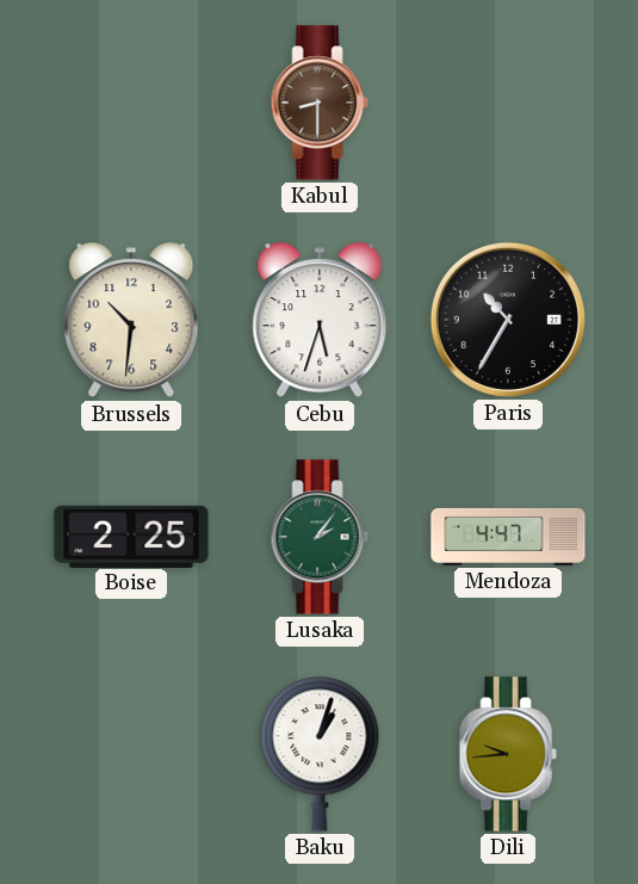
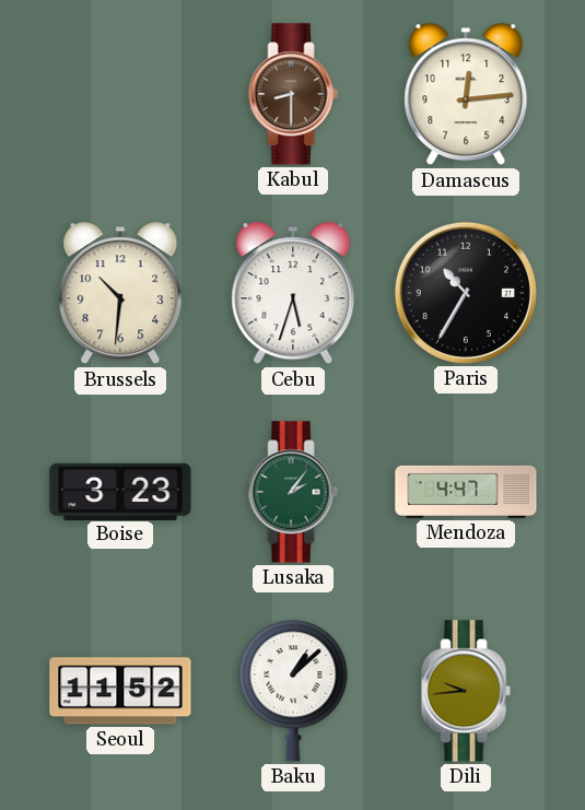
Damascus: none -> 12:14 (466, 95)
Boise: 2:25 -> 3:23 (120, 491)
Seoul: none -> 11:52 (120, 691)
Baku: 1:03 -> 1:08 (293, 691)
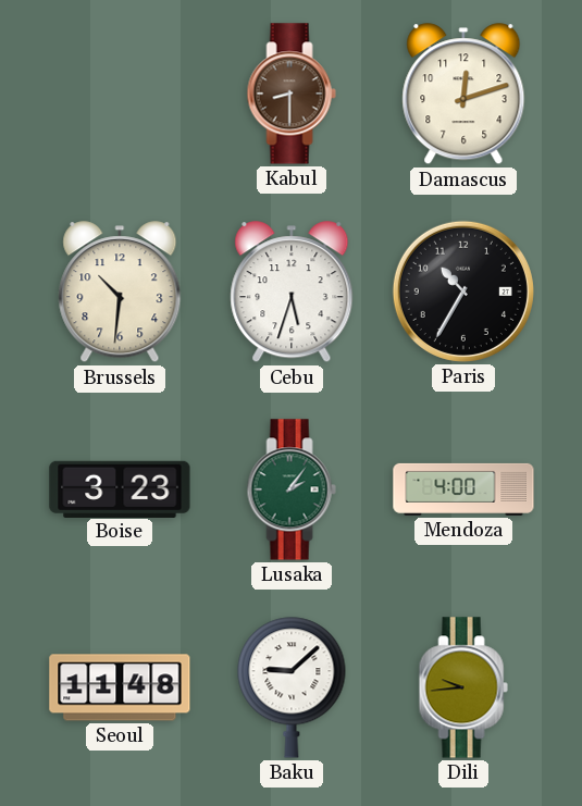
Damascus: 12:14 -> 12:12 (463, 95)
Mendoza: 4:47 -> 4:00 (463, 489)
Seoul: 11:52 -> 11:48 (120, 687)
Baku: 1:08 -> 9:08 (292, 687)
